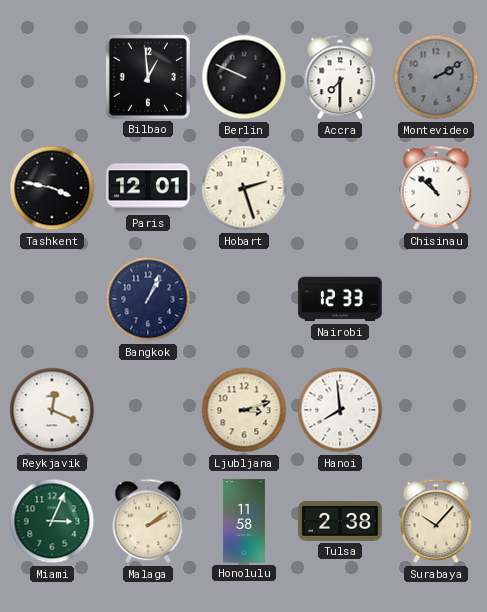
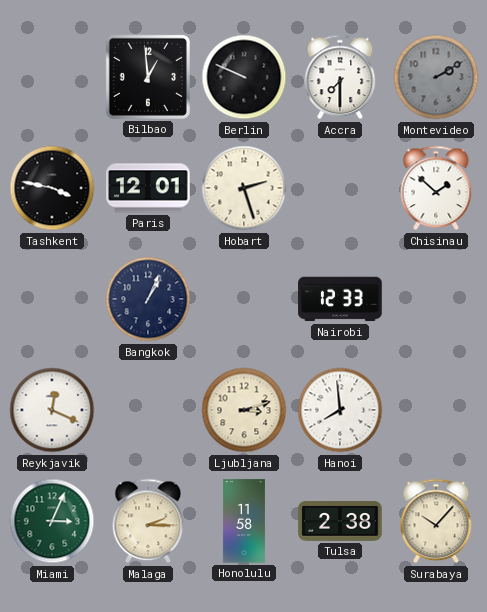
Chisinau: 10:52 -> 1:52 (436, 188)
Malaga: 2:09 -> 2:15 (148, 521)
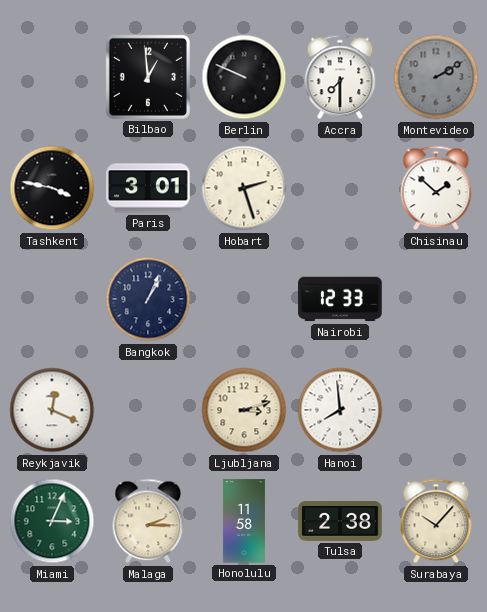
Paris: 12:01 -> 3:01 (148, 188)
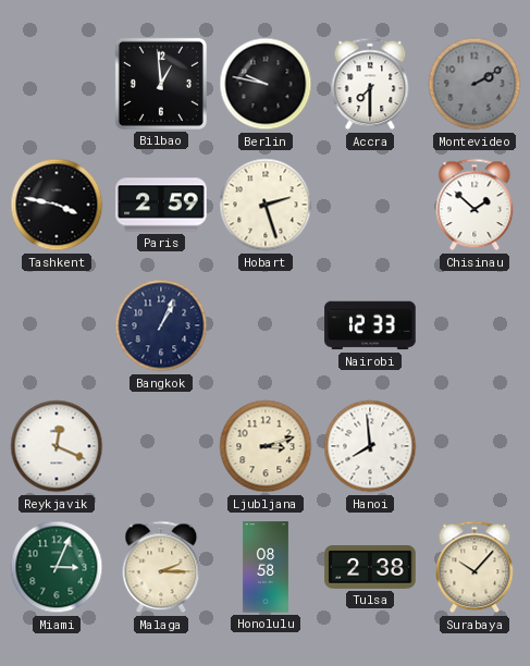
Berlin: 9:49 -> 9:47 (266, 84)
Paris: 3:01 -> 2:59 (161, 205)
Honolulu: 11:58 -> 08:58 (266, 567)
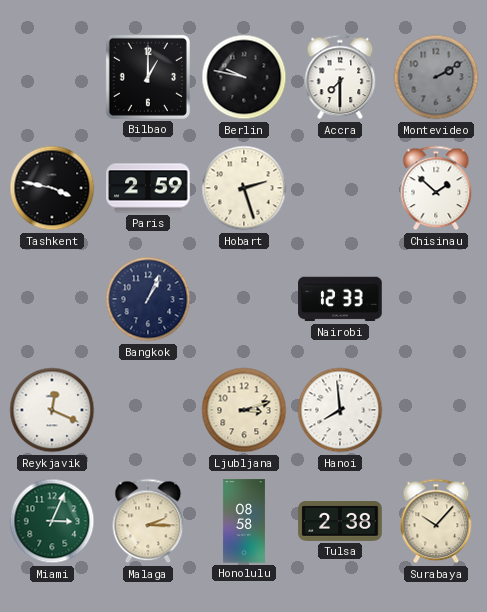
Bilbao: 12:59 -> 1:00 (148, 77)
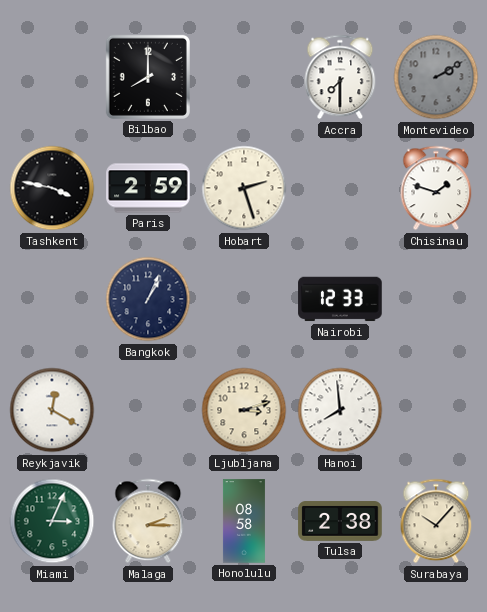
Bilbao: 1:00 -> 8:00 (148, 77)
Berlin: 9:47 -> none (244, 77)
Chisinau: 1:52 -> 1:48 (436, 188)
Reykjavik: 12:19 -> 12:20 (52, 410)
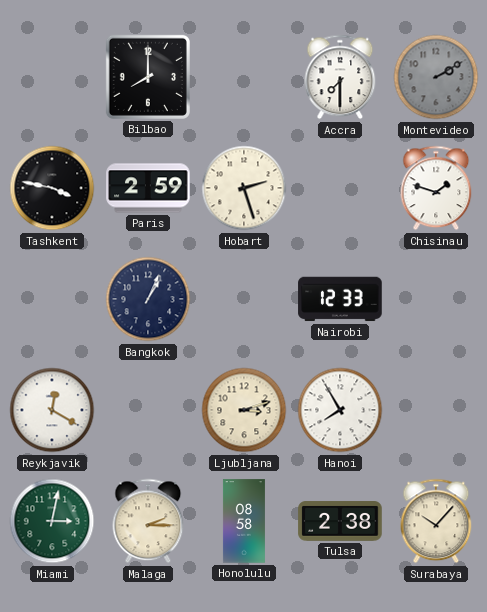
Hanoi: 7:59 -> 7:55 (340, 410)
Miami: 3:04 -> 3:02 (52, 521)
